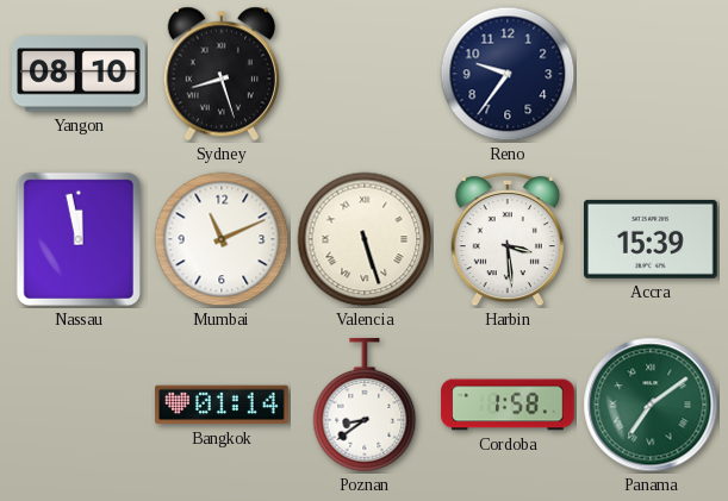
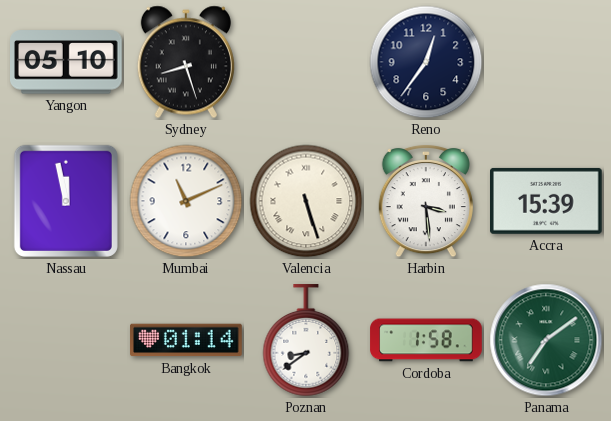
Yangon: 08:10 -> 05:10 (67, 62)
Reno: 9:36 -> 12:36 (426, 62)
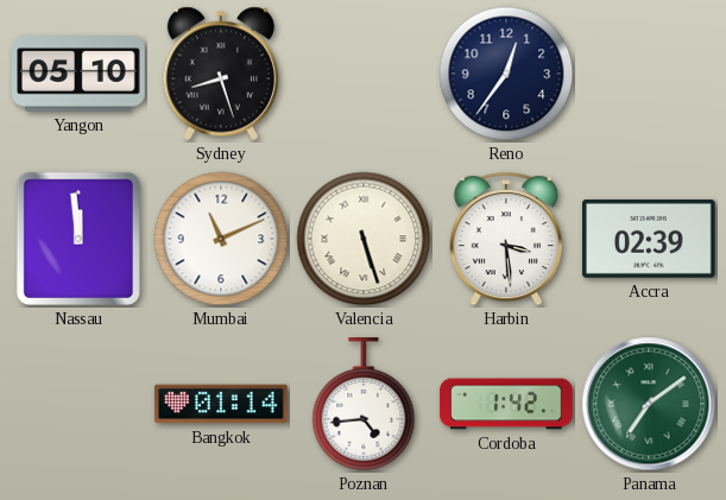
Nassau: 11:58 -> 11:59 (78, 239)
Accra: 15:39 -> 02:39 (650, 239)
Poznan: 8:39 -> 4:44 (364, 405)
Cordoba: 1:58 -> 1:42 (506, 404)
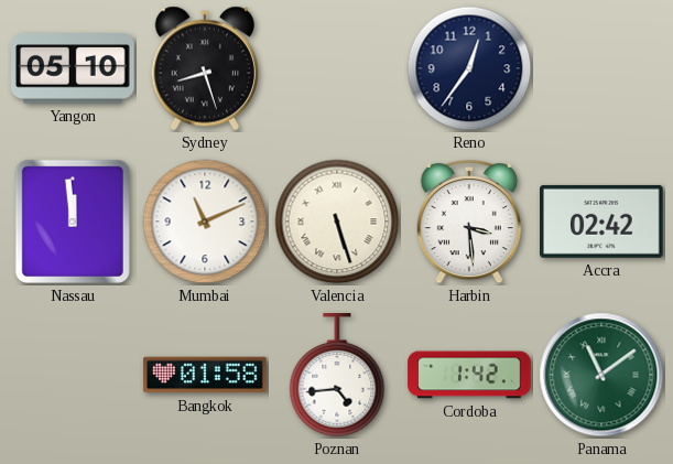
Accra: 02:39 -> 02:42 (603, 222)
Bangkok: 01:14 -> 01:58 (205, 375)
Panama: 7:09 -> 11:09 (601, 375)
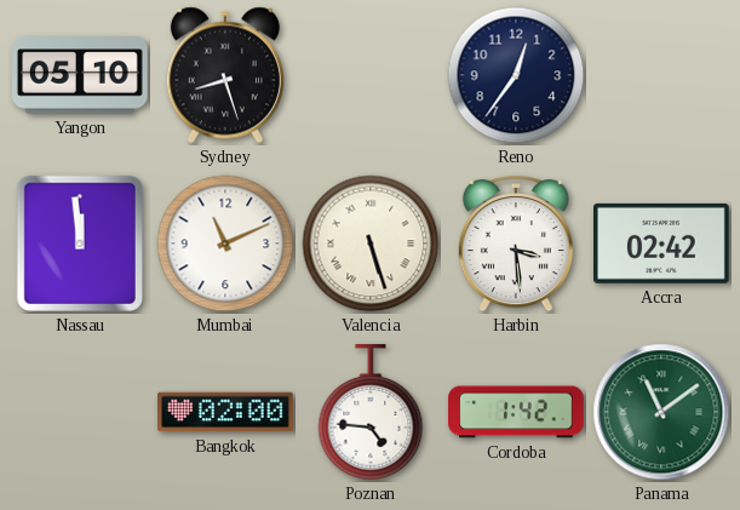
Bangkok: 01:58 -> 02:00 (225, 412)
Poznan: 4:44 -> 4:46 (371, 413)
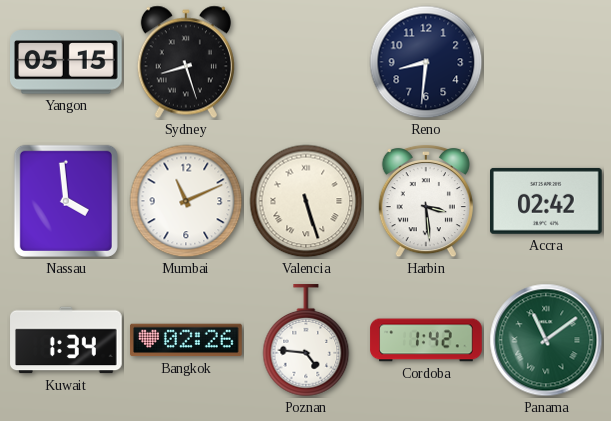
Yangon: 05:10 -> 05:15 (67, 62)
Reno: 12:36 -> 8:31 (426, 62)
Nassau: 11:59 -> 3:59 (66, 201)
Kuwait: none -> 1:34 (66, 340)
Bangkok: 02:00 -> 02:26 (186, 340)
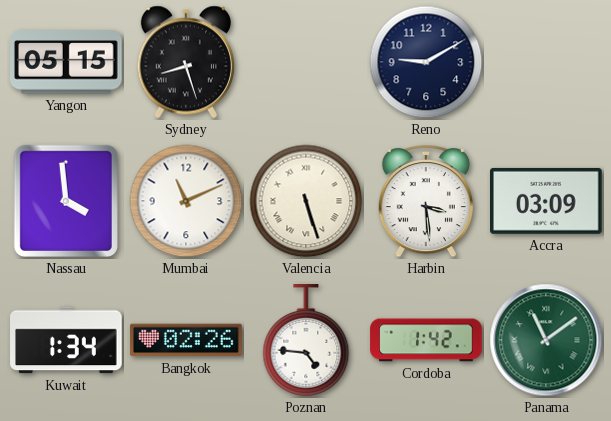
Reno: 8:31 -> 9:10 (426, 62)
Accra: 02:42 -> 03:09 (547, 201)
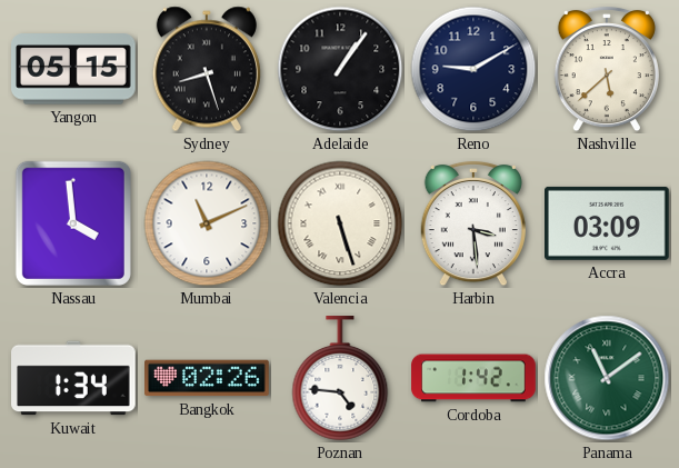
Adelaide: none -> 1:06 (340, 69)
Nashville: none -> 5:38 (607, 69)
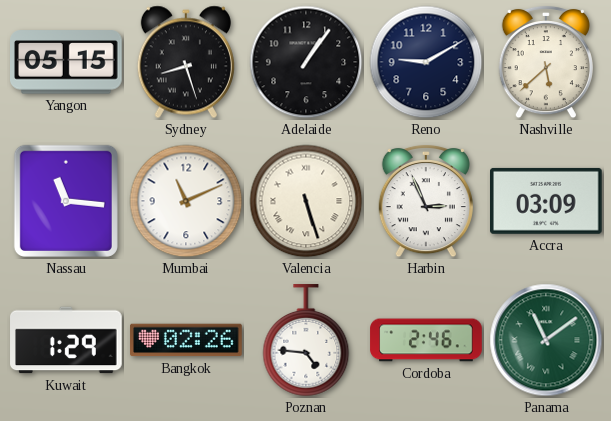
Nassau: 3:59 -> 11:16 (66, 201)
Harbin: 3:29 -> 2:56 (426, 201)
Kuwait: 1:34 -> 1:29 (66, 340)
Cordoba: 1:42 -> 2:46 (426, 340)
